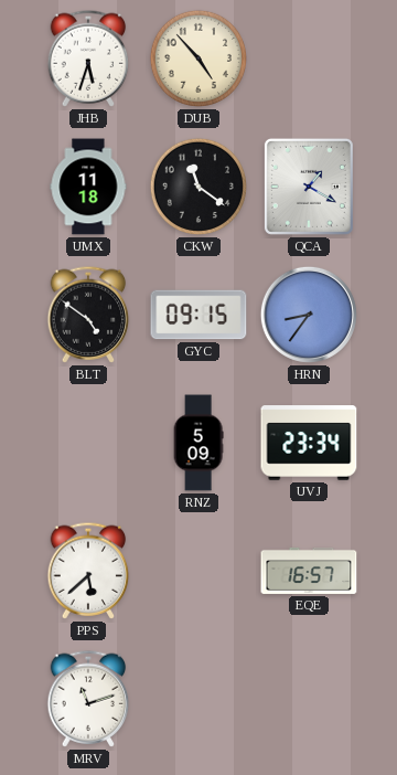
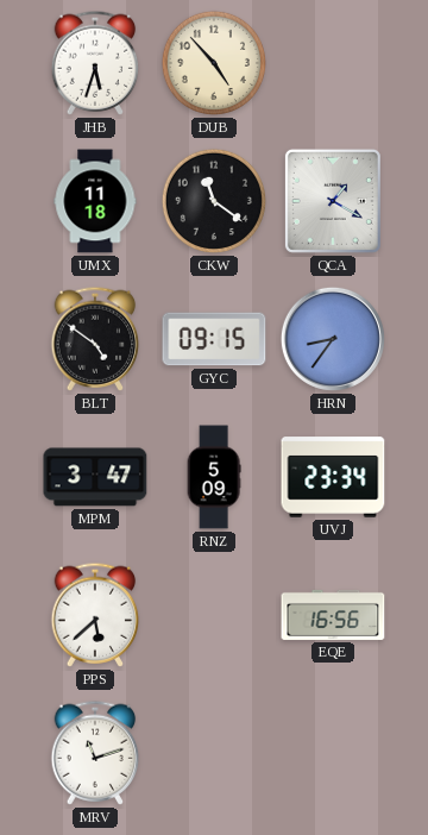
MPM: none -> 3:47 (95, 477)
EQE: 16:57 -> 16:56 (333, 615)
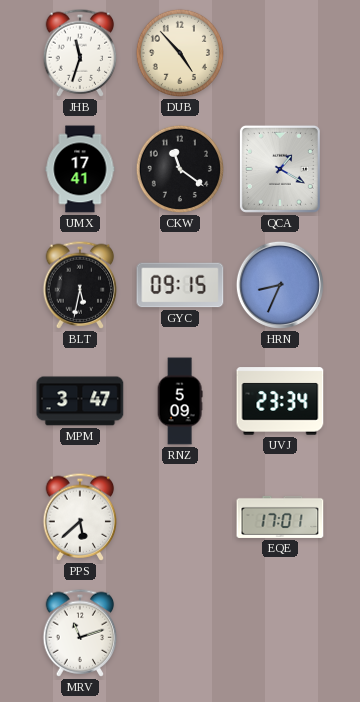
JHB: 5:33 -> 11:33 (80, 53)
UMX: 11:18 -> 17:41 (80, 169)
BLT: 4:51 -> 5:32 (80, 285)
HRN: 8:36 -> 8:34 (280, 285)
EQE: 16:56 -> 17:01 (280, 517)
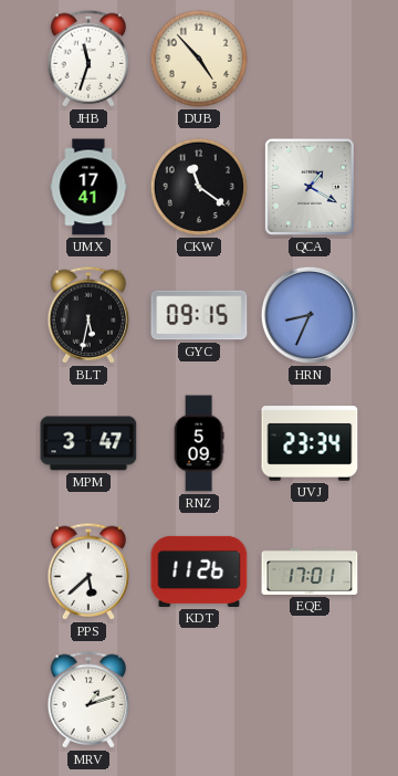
KDT: none -> 11:26 (199, 571)
MRV: 11:12 -> 1:12 (88, 700)
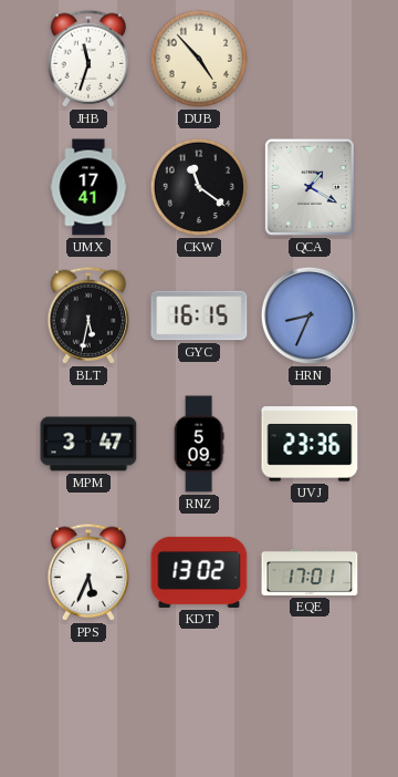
GYC: 09:15 -> 16:15 (199, 315)
UVJ: 23:34 -> 23:36 (310, 444)
PPS: 5:38 -> 5:34 (88, 572)
KDT: 11:26 -> 13:02 (199, 572)
MRV: 1:12 -> none (88, 700)
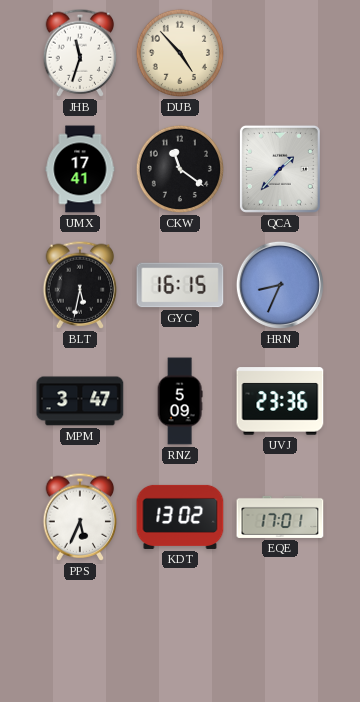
QCA: 1:20 -> 1:37 (280, 169)
